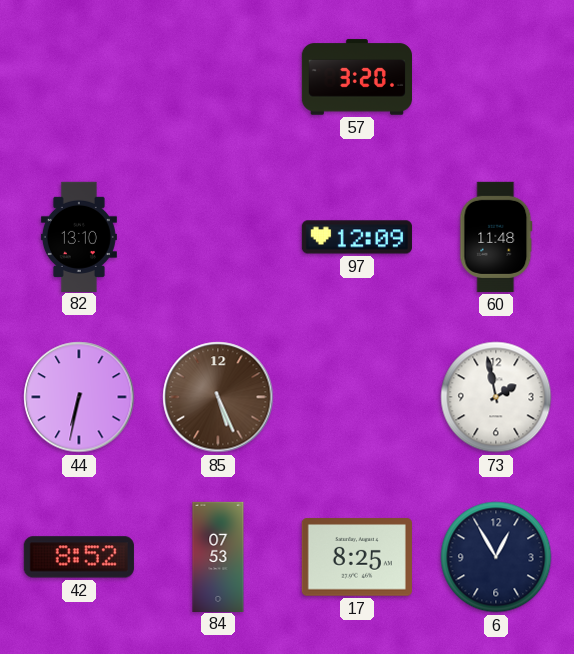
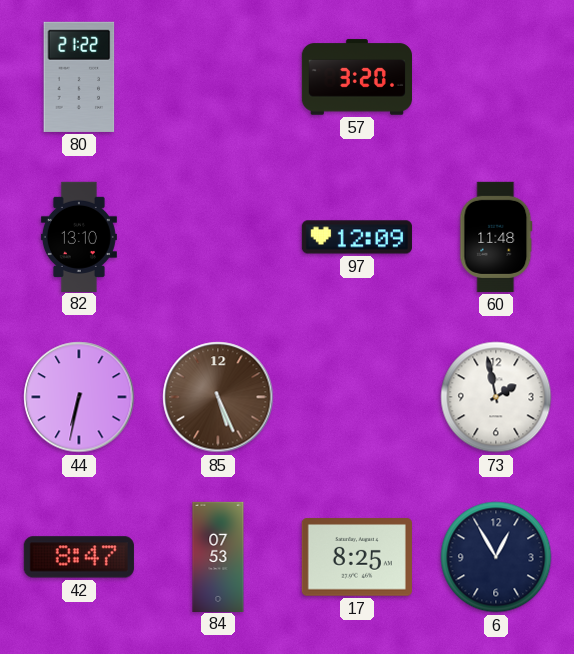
80: none -> 21:22 (79, 77)
42: 8:52 -> 8:47 (79, 557)
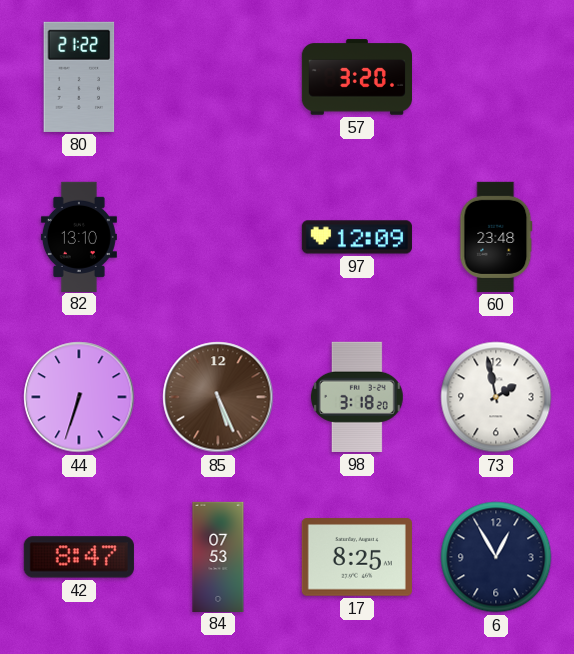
60: 11:48 -> 23:48 (496, 237)
44: 6:32 -> 6:33 (79, 397)
98: none -> 3:18 (357, 397)
